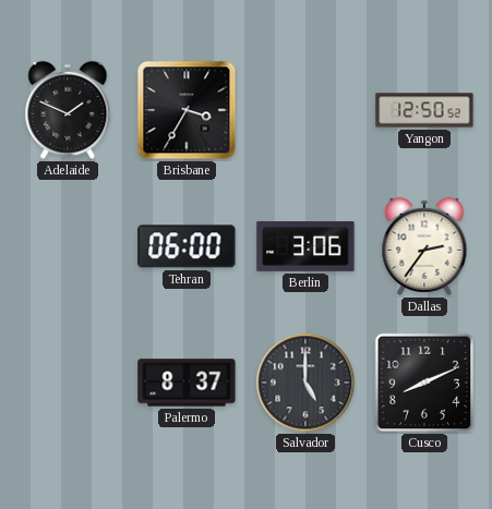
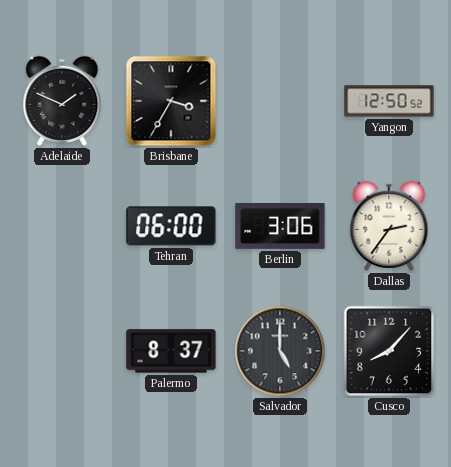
Cusco: 8:11 -> 8:07 (389, 351)
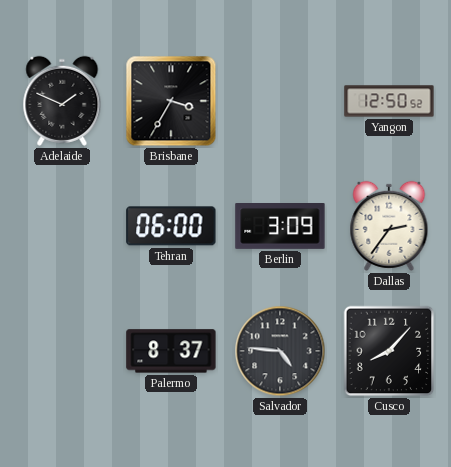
Berlin: 3:06 -> 3:09 (280, 227)
Salvador: 5:00 -> 4:46 (280, 351)
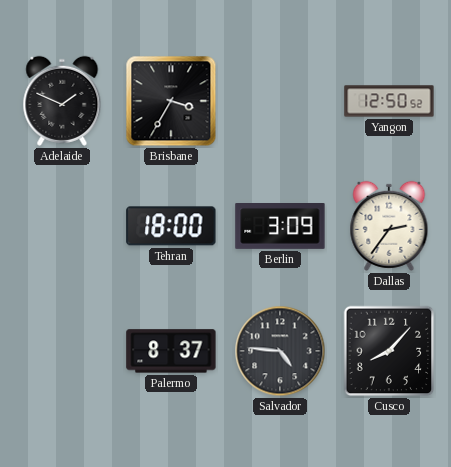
Tehran: 06:00 -> 18:00 (171, 226)
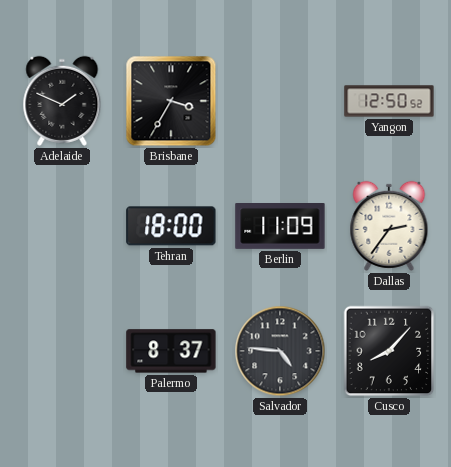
Berlin: 3:09 -> 11:09 (280, 227)
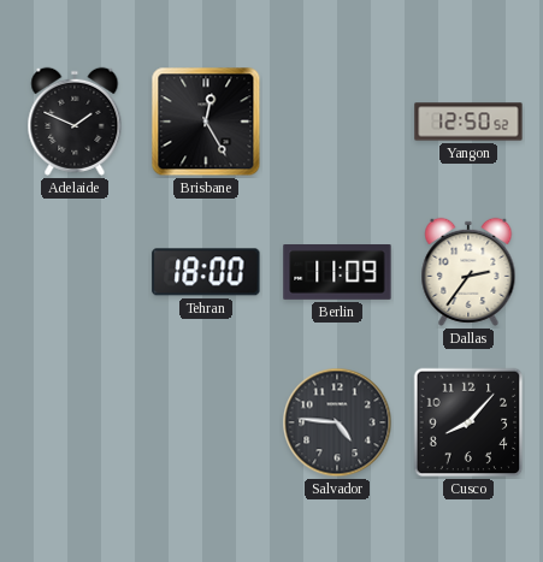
Brisbane: 3:35 -> 12:25 (206, 122)
Palermo: 8:37 -> none (171, 351)
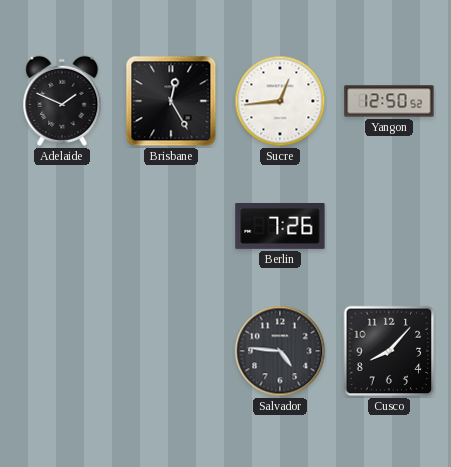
Sucre: none -> 12:44 (280, 101)
Tehran: 18:00 -> none (206, 272)
Berlin: 11:09 -> 7:26 (280, 227)
Dallas: 2:36 -> none (468, 272)
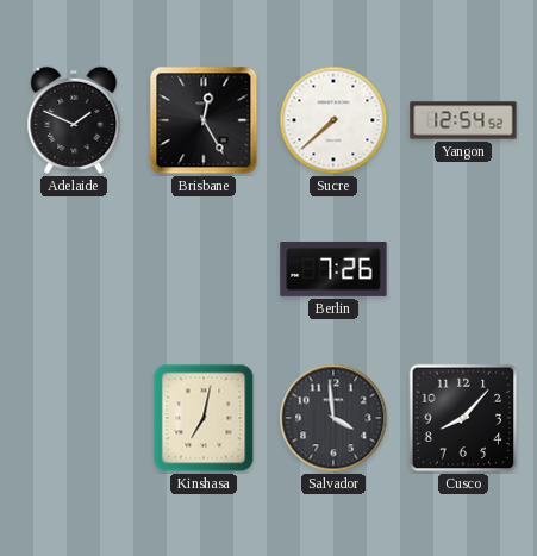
Sucre: 12:44 -> 7:38 (333, 120)
Yangon: 12:50 -> 12:54 (463, 120)
Kinshasa: none -> 7:02 (204, 418)
Salvador: 4:46 -> 3:59 (333, 418)
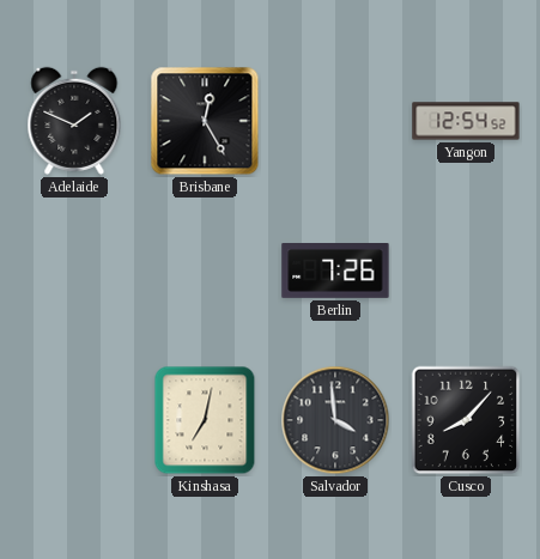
Sucre: 7:38 -> none (333, 120)
